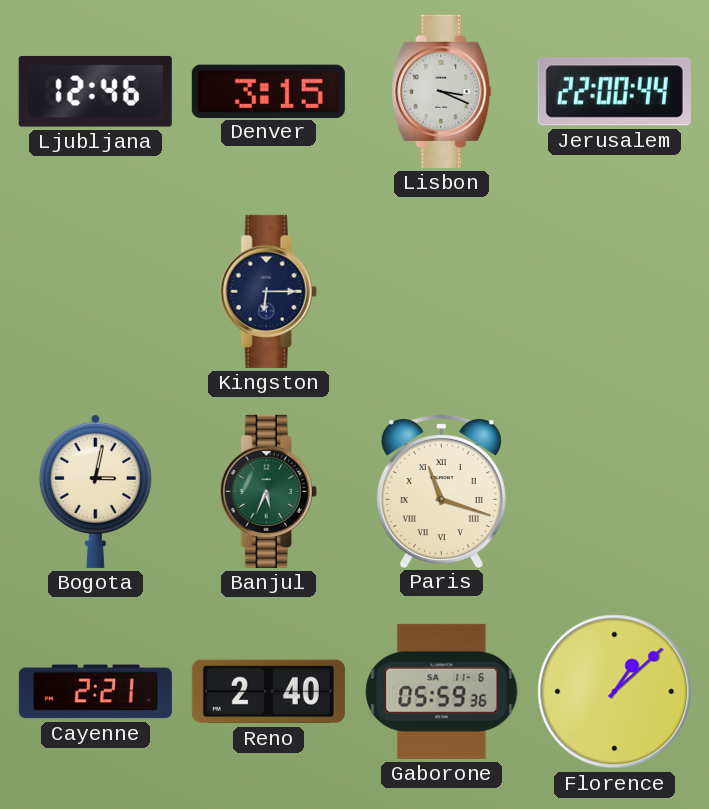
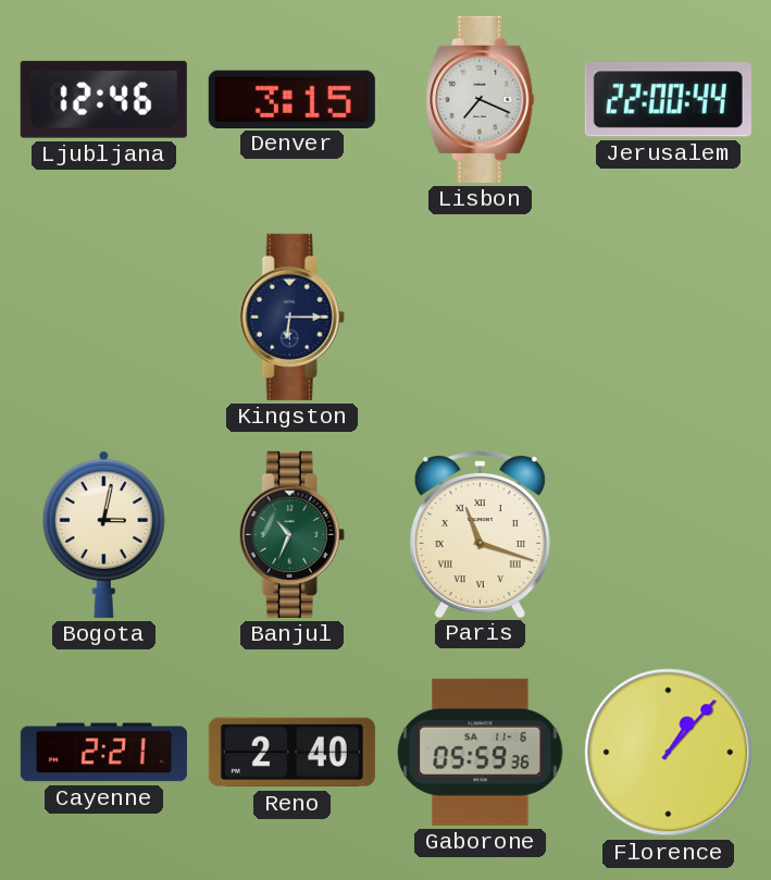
Lisbon: 3:19 -> 7:19 (481, 99)
Banjul: 5:34 -> 10:34 (291, 534)
Florence: 1:08 -> 1:07 (669, 753)
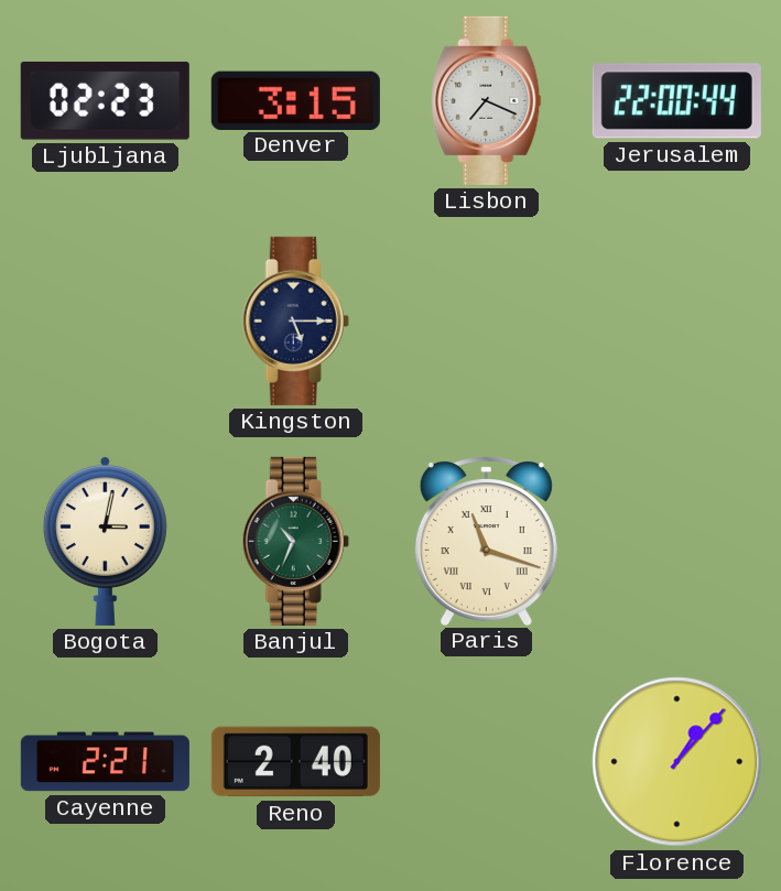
Ljubljana: 12:46 -> 02:23 (105, 100)
Kingston: 6:15 -> 5:15 (295, 320)
Gaborone: 05:59 -> none (481, 752)
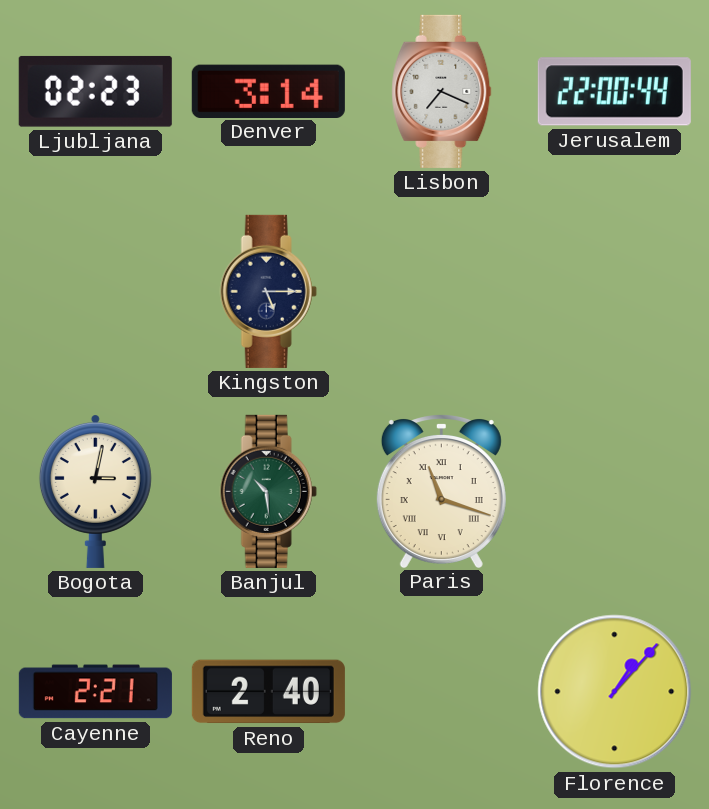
Denver: 3:15 -> 3:14 (268, 91)
Banjul: 10:34 -> 10:29 (268, 491)
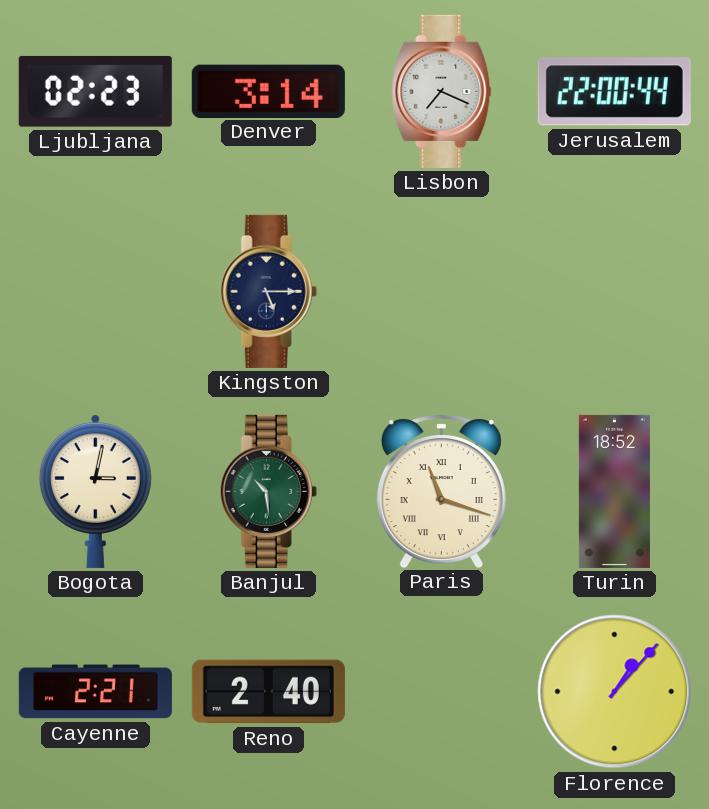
Turin: none -> 18:52 (614, 491)
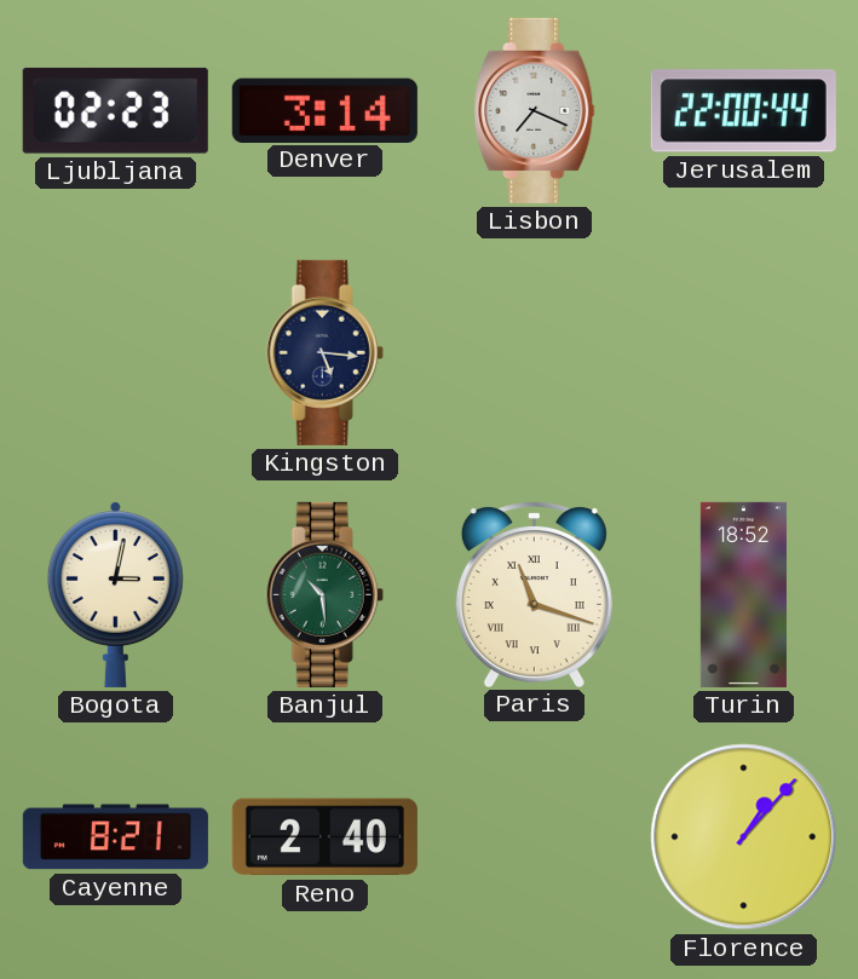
Kingston: 5:15 -> 5:16 (324, 352)
Cayenne: 2:21 -> 8:21 (115, 837)
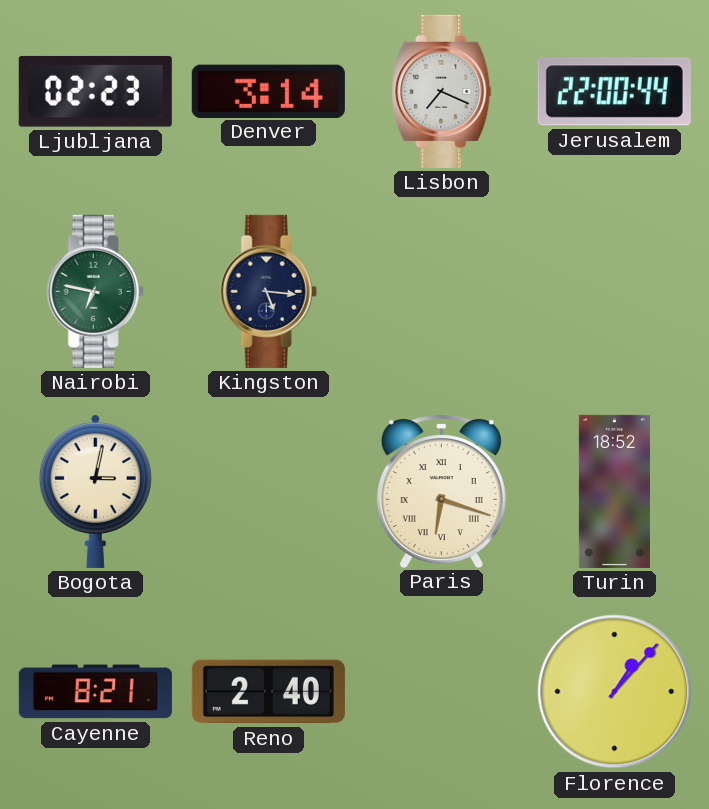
Nairobi: none -> 6:47 (95, 291)
Banjul: 10:29 -> none (324, 594)
Paris: 11:18 -> 6:18 (441, 491)
